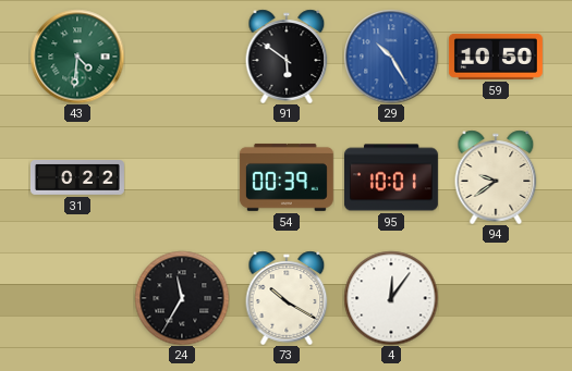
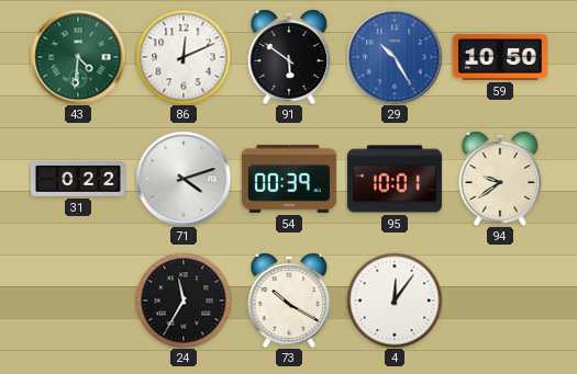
86: none -> 12:11 (184, 57)
71: none -> 4:12 (184, 179)
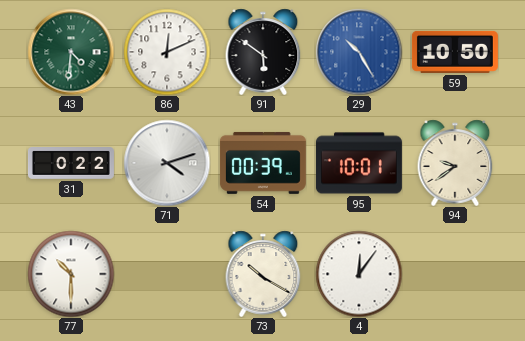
77: none -> 10:30 (71, 274)
24: 11:35 -> none (184, 301)
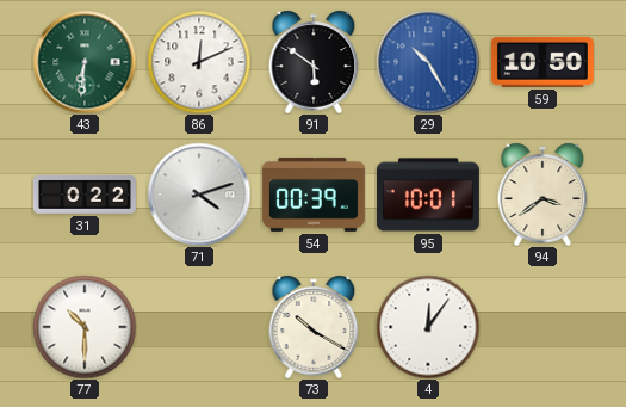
43: 4:31 -> 6:31 (85, 62)
94: 9:39 -> 3:39 (543, 195)
